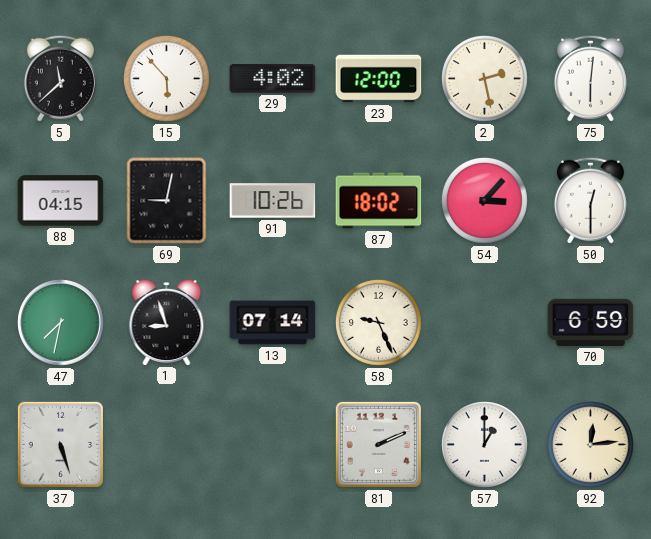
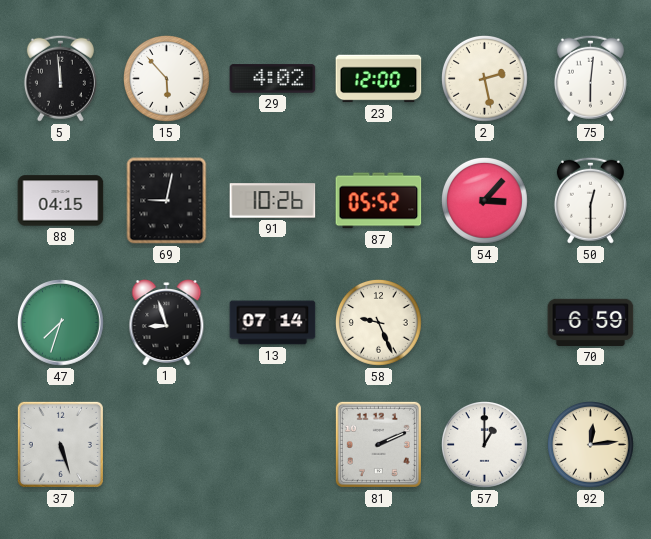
5: 11:38 -> 11:59 (60, 78)
87: 18:02 -> 05:52 (379, 201)
47: 7:32 -> 7:33 (61, 323)
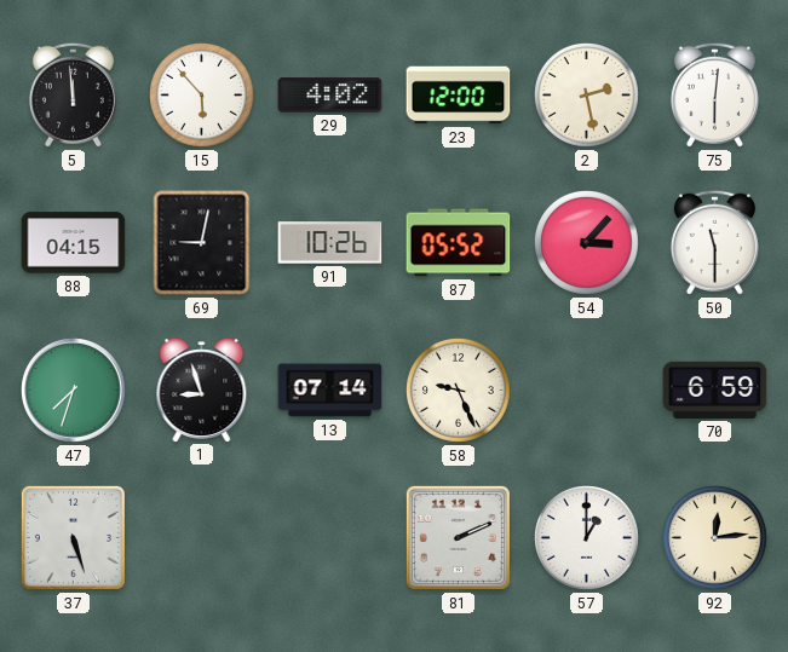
50: 12:30 -> 11:30 (714, 242)
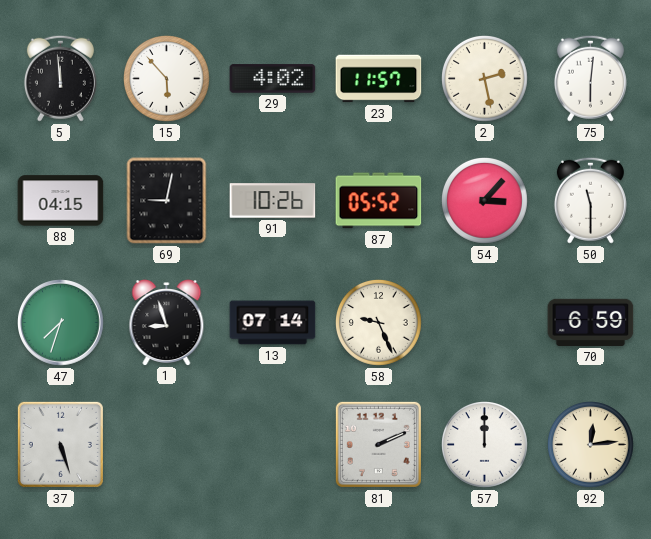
23: 12:00 -> 11:57 (379, 79)
57: 1:00 -> 12:00 (485, 445)
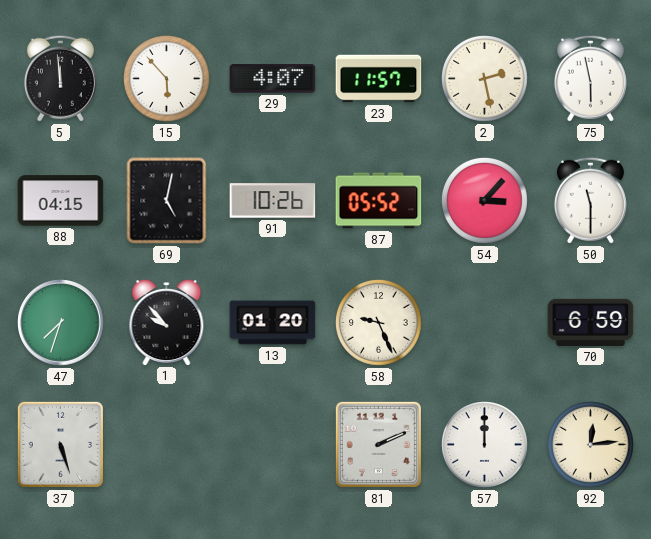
29: 4:02 -> 4:07 (273, 79)
75: 6:01 -> 5:58 (590, 78)
69: 9:02 -> 5:02 (167, 201)
1: 8:57 -> 9:53 (167, 323)
13: 07:14 -> 01:20 (273, 323)
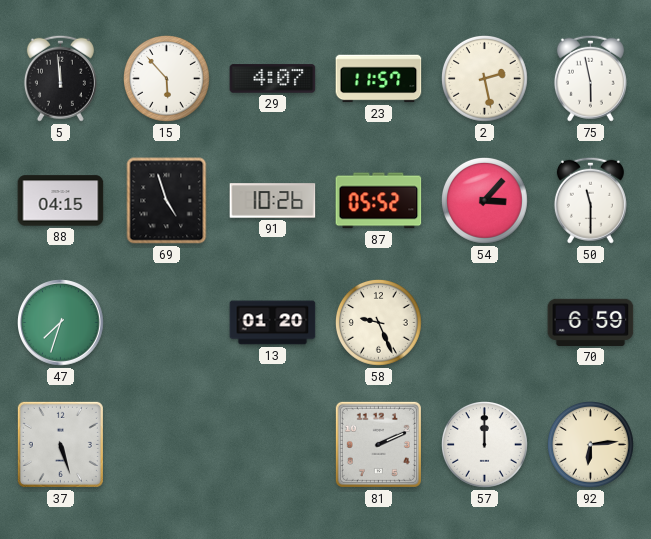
69: 5:02 -> 4:57 (167, 201)
1: 9:53 -> none (167, 323)
92: 12:14 -> 6:14 (591, 445)
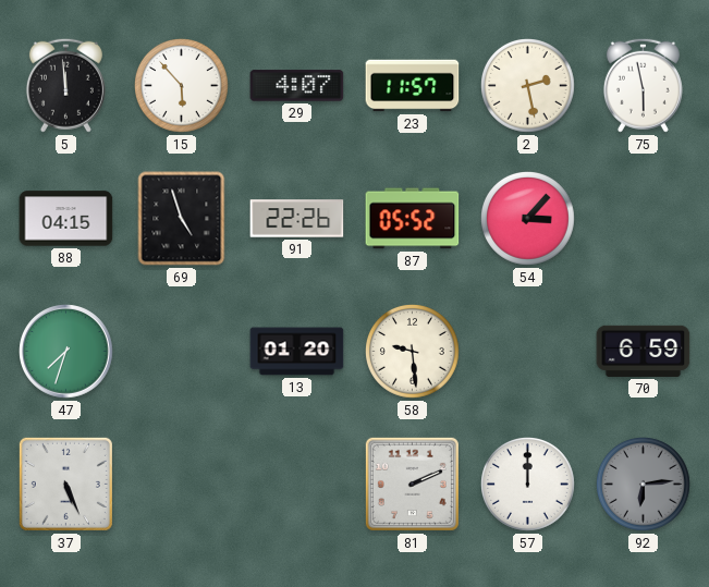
91: 10:26 -> 22:26 (297, 219)
50: 11:30 -> none (590, 200)
58: 9:26 -> 9:29 (413, 352)
37: 5:27 -> 5:26 (65, 484)
92 dial: cream -> grey (644, 485)
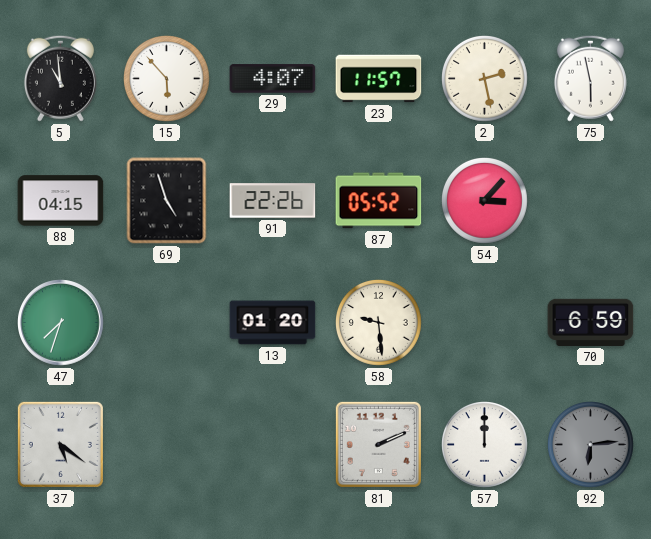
5: 11:59 -> 10:59 (60, 78)
37: 5:26 -> 5:21 (60, 444)
